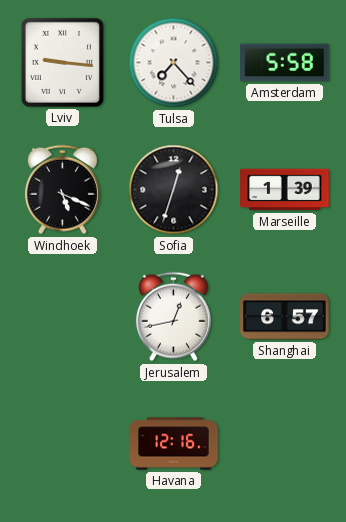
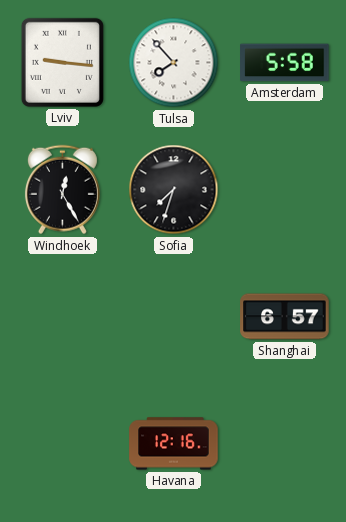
Tulsa: 7:23 -> 7:53 (174, 63)
Windhoek: 5:19 -> 12:25 (62, 190)
Sofia: 12:33 -> 7:33 (174, 190)
Marseille: 1:39 -> none (285, 190)
Jerusalem: 12:43 -> none (173, 317)
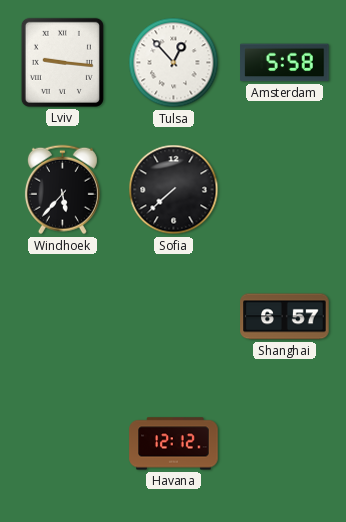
Tulsa: 7:53 -> 12:53 (174, 63)
Windhoek: 12:25 -> 5:37 (62, 190)
Sofia: 7:33 -> 7:38 (174, 190)
Havana: 12:16 -> 12:12 (174, 444)
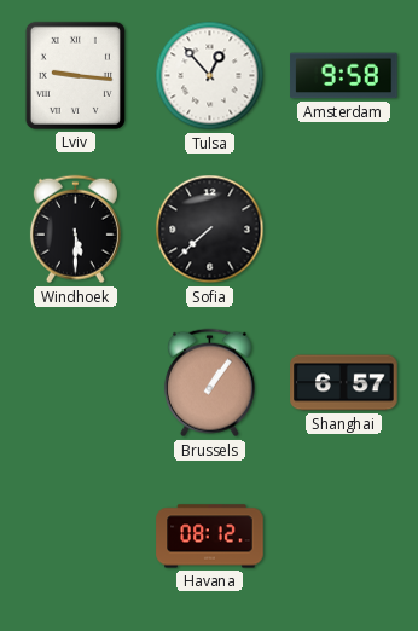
Amsterdam: 5:58 -> 9:58 (344, 76)
Windhoek: 5:37 -> 5:30 (75, 230)
Brussels: none -> 1:06 (209, 383)
Havana: 12:12 -> 08:12 (210, 537)
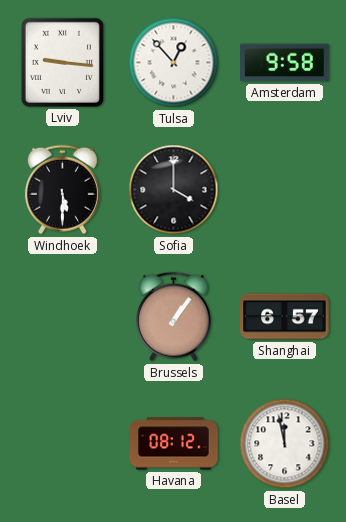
Sofia: 7:38 -> 4:00 (174, 190)
Basel: none -> 11:58 (285, 444)
